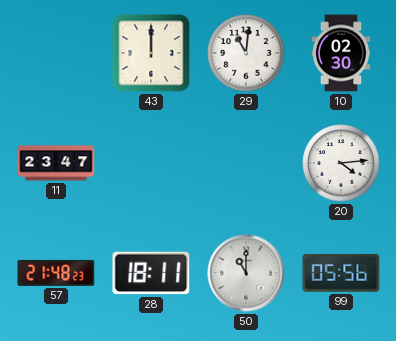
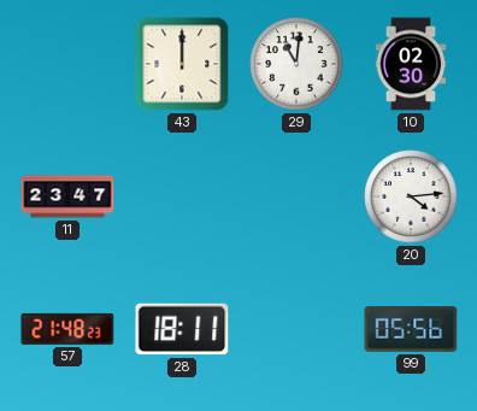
50: 11:00 -> none (246, 273)
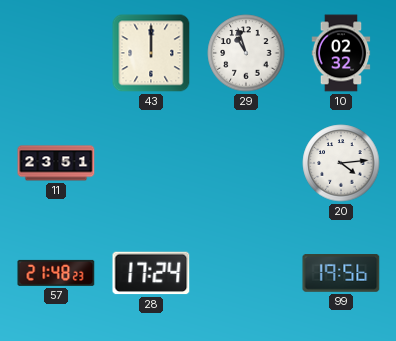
29: 11:01 -> 10:57 (246, 53)
10: 02:30 -> 02:32 (341, 53)
11: 23:47 -> 23:51 (56, 163)
28: 18:11 -> 17:24 (151, 273)
99: 05:56 -> 19:56 (341, 274)
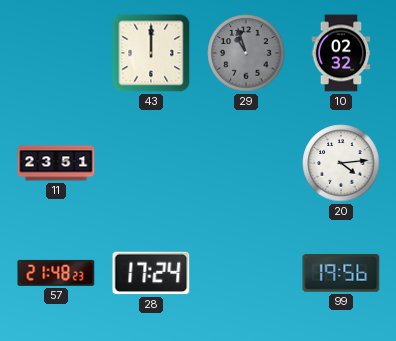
29 dial: white -> grey (246, 53)
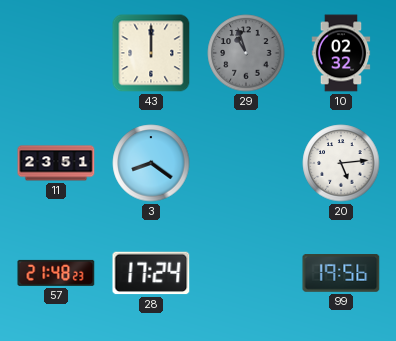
3: none -> 8:21 (151, 163)
20: 4:14 -> 5:14 (341, 163)
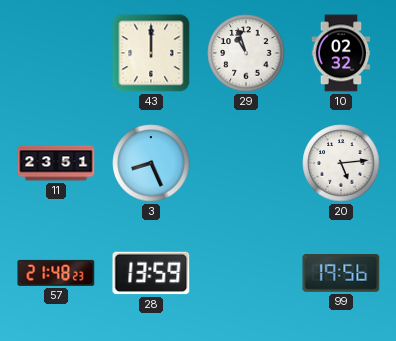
29 dial: grey -> white (246, 53)
3: 8:21 -> 8:26 (151, 163)
28: 17:24 -> 13:59 (151, 273)
